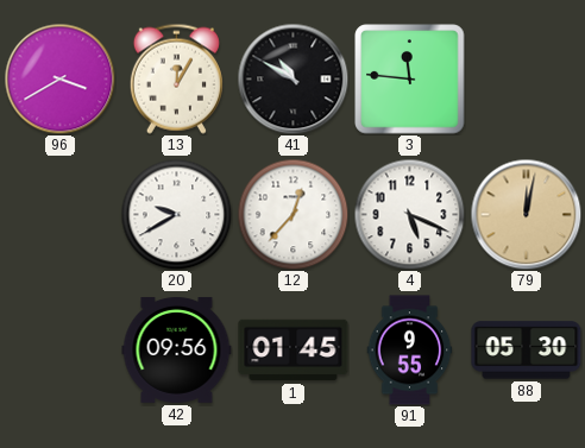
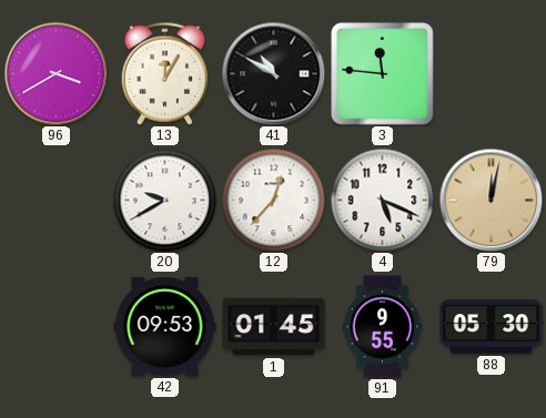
42: 09:56 -> 09:53 (165, 326)
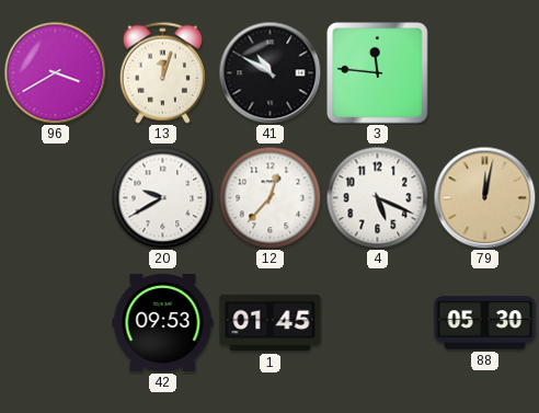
13: 12:05 -> 12:03 (162, 72)
91: 9:55 -> none (383, 327)
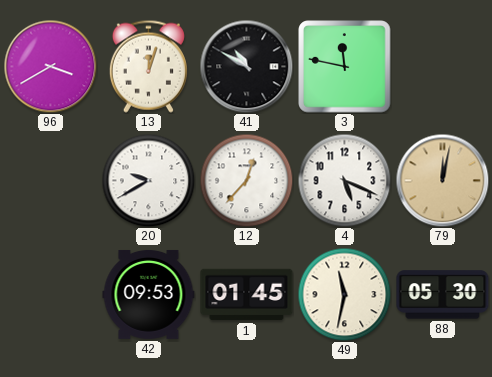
3: 11:46 -> 11:47 (345, 67)
49: none -> 11:32 (344, 294)
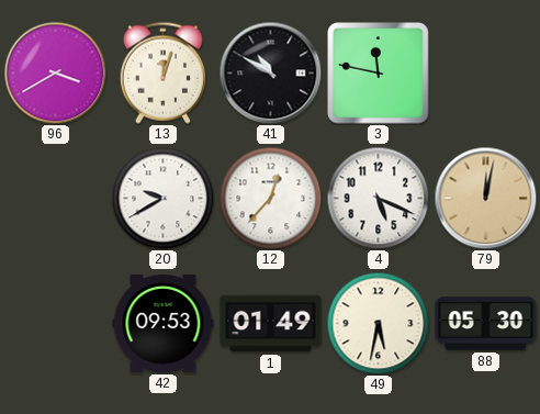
1: 01:45 -> 01:49 (271, 324)
49: 11:32 -> 5:32 (378, 323)
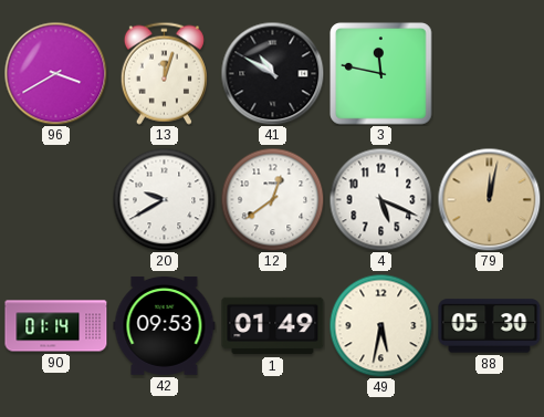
12: 12:37 -> 12:39 (272, 199)
90: none -> 01:14 (56, 326)
